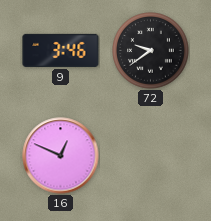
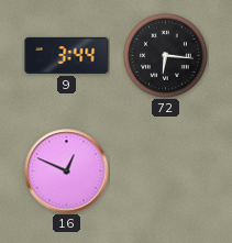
9: 3:46 -> 3:44 (67, 55)
72: 9:39 -> 6:16 (166, 56)
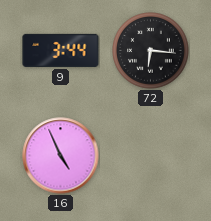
16: 12:49 -> 4:56 (61, 156)
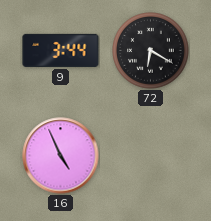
72: 6:16 -> 6:20 (151, 51)
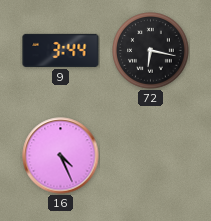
72: 6:20 -> 6:17 (151, 51)
16: 4:56 -> 4:26 (61, 156)
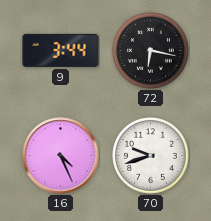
70: none -> 9:42 (151, 156)
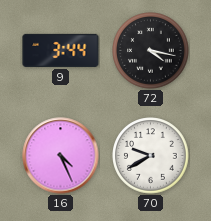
72: 6:17 -> 4:17 (151, 51)
70: 9:42 -> 9:40 (151, 156)
